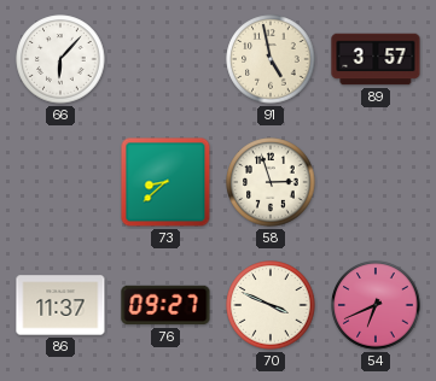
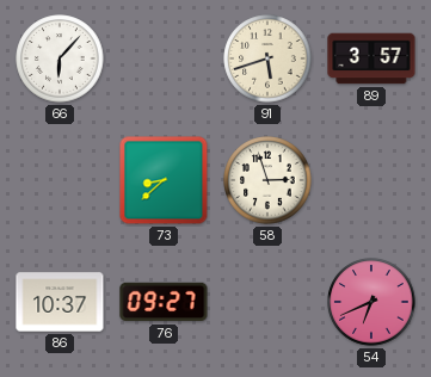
91: 4:58 -> 5:42 (267, 58)
86: 11:37 -> 10:37 (60, 302)
70: 3:49 -> none (271, 305)
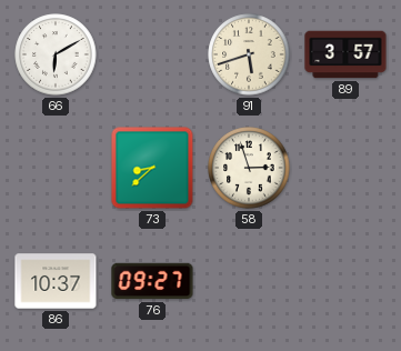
66: 6:07 -> 6:10 (56, 54)
54: 6:41 -> none (371, 302)
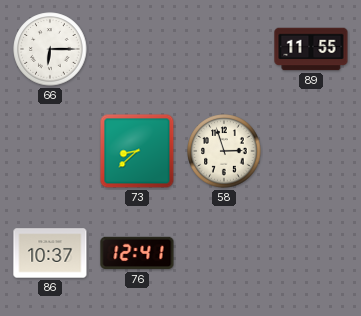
66: 6:10 -> 6:15 (50, 49)
91: 5:42 -> none (249, 54)
89: 3:57 -> 11:55 (311, 49)
76: 09:27 -> 12:41 (137, 253)
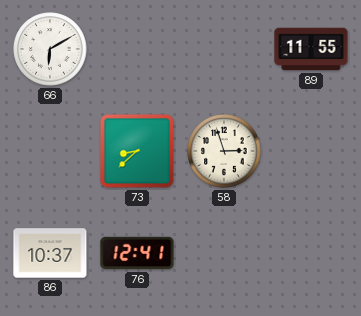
66: 6:15 -> 6:10 (50, 49)
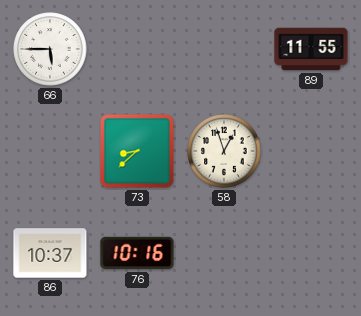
66: 6:10 -> 5:45 (50, 49)
58: 2:57 -> 12:57 (224, 151)
76: 12:41 -> 10:16 (137, 253)
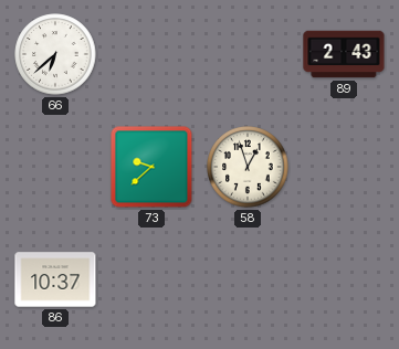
66: 5:45 -> 6:38 (55, 54)
89: 11:55 -> 2:43 (344, 54)
73: 8:38 -> 9:38 (151, 167)
76: 10:16 -> none (137, 253)
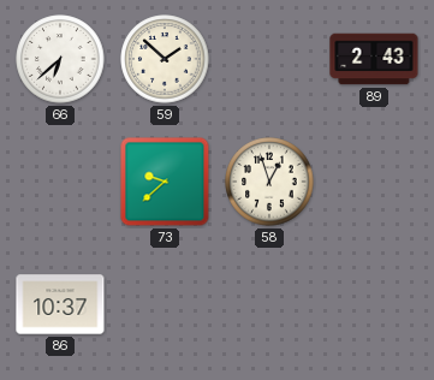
59: none -> 1:52 (165, 59)
